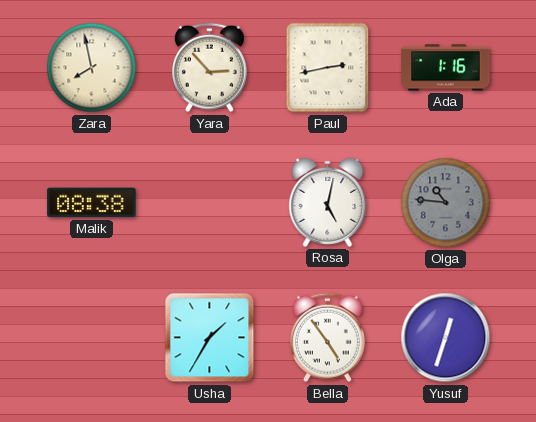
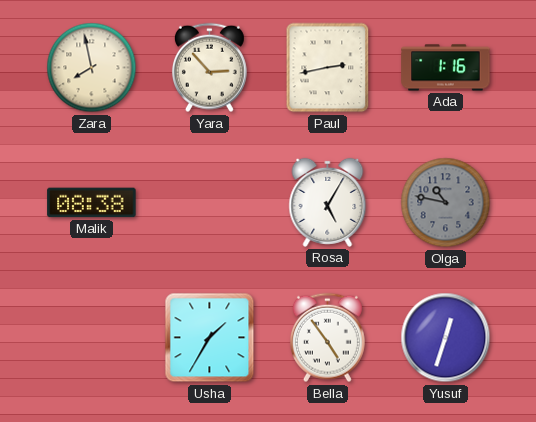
Rosa: 5:02 -> 5:05 (328, 202)
Olga: 10:46 -> 10:47 (446, 203)
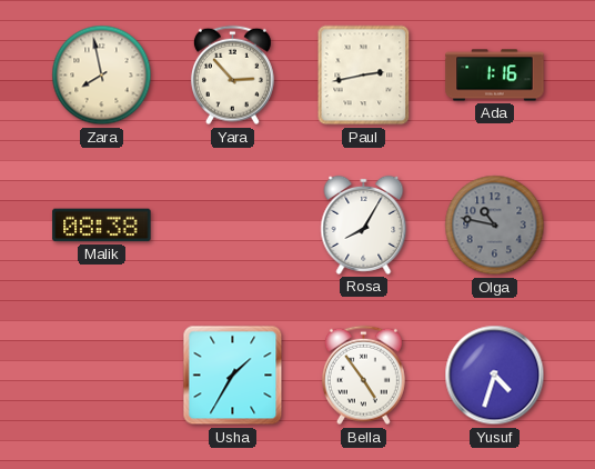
Rosa: 5:05 -> 8:05 (364, 224)
Yusuf: 12:33 -> 4:33 (495, 376)
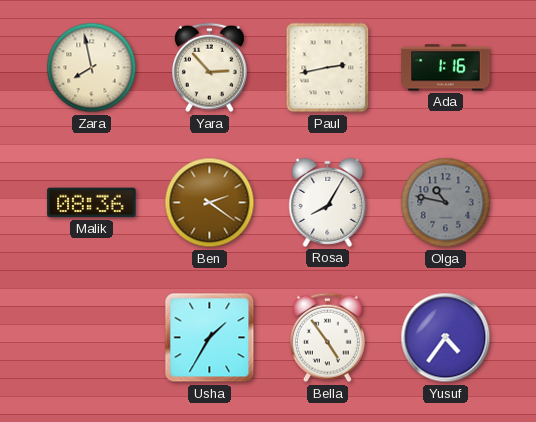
Malik: 08:38 -> 08:36 (92, 203)
Ben: none -> 2:21 (210, 203)
Yusuf: 4:33 -> 4:36 (446, 338)
